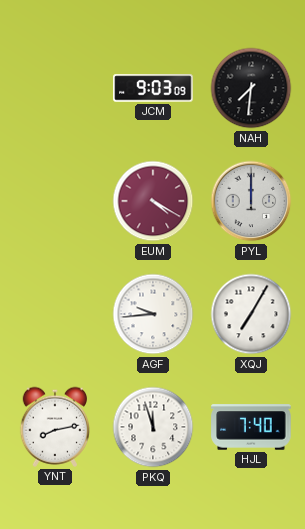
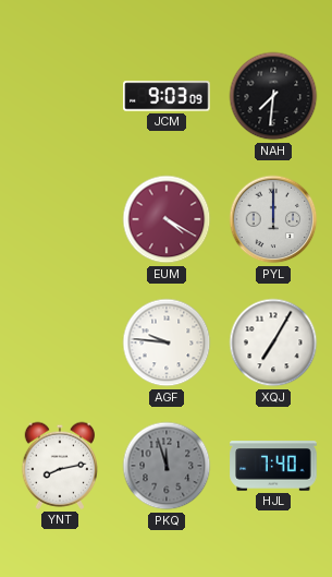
AGF: 9:44 -> 9:46 (167, 342)
PKQ dial: white -> grey (167, 466)
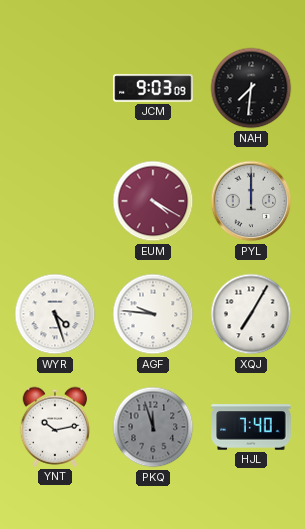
WYR: none -> 4:27 (55, 314)
YNT: 8:13 -> 10:13 (54, 427)
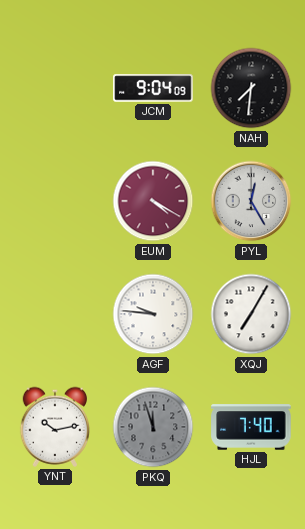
JCM: 9:03 -> 9:04 (153, 88)
PYL: 12:00 -> 12:25 (251, 201)
WYR: 4:27 -> none (55, 314)
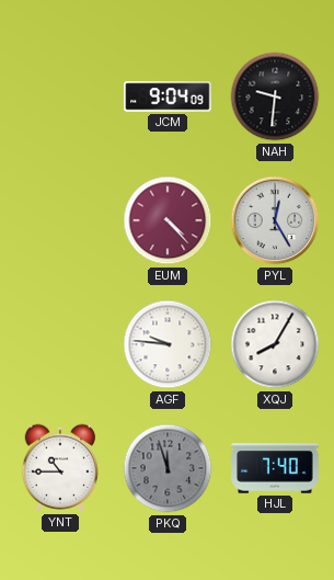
NAH: 7:31 -> 9:31 (275, 96)
EUM: 4:20 -> 4:23 (168, 220)
XQJ: 7:05 -> 8:05 (275, 344)
YNT: 10:13 -> 10:45 (59, 468)
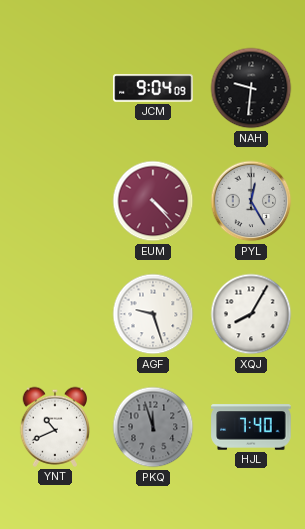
AGF: 9:46 -> 9:27 (153, 314)
YNT: 10:45 -> 10:41 (54, 427)
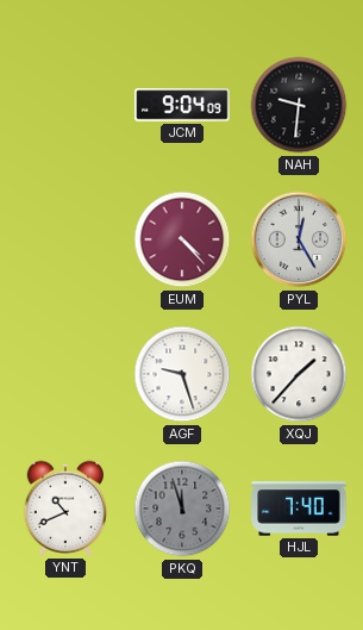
XQJ: 8:05 -> 1:37 (299, 374)
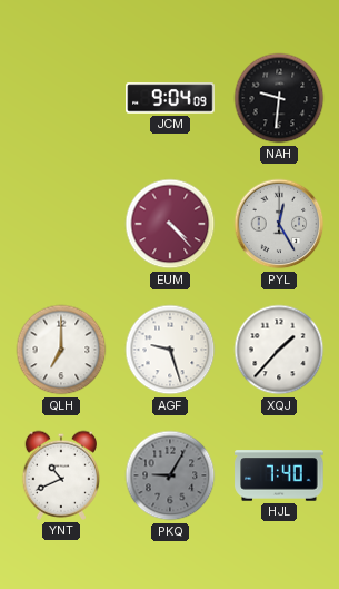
QLH: none -> 7:00 (61, 350)
PKQ: 11:57 -> 9:05 (170, 475)
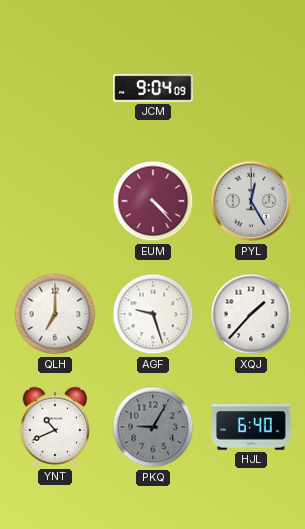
NAH: 9:31 -> none (279, 98)
HJL: 7:40 -> 6:40 (251, 427)
